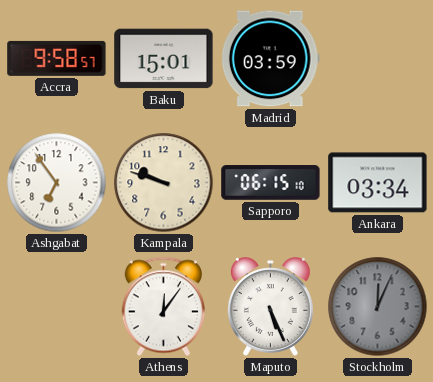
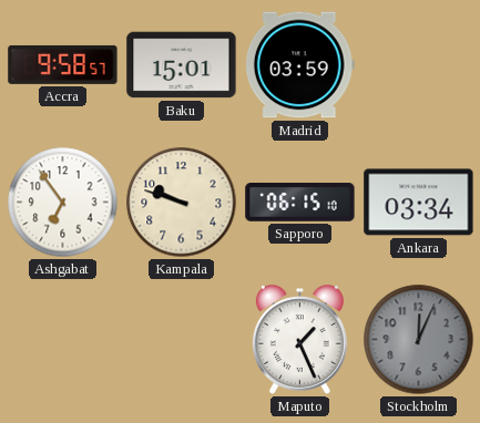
Athens: 12:06 -> none (163, 307)
Maputo: 5:26 -> 1:26 (299, 340)
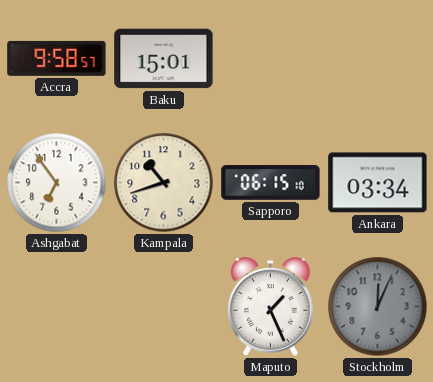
Madrid: 03:59 -> none (299, 65)
Kampala: 9:48 -> 10:42 (164, 183)
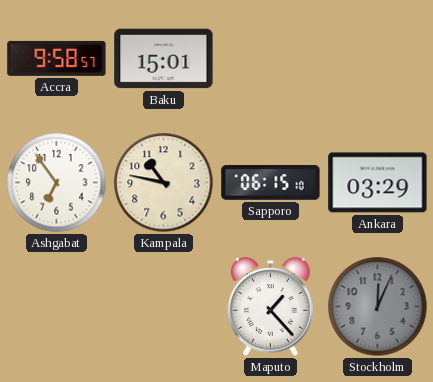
Kampala: 10:42 -> 10:47 (164, 183)
Ankara: 03:34 -> 03:29 (378, 183)
Maputo: 1:26 -> 1:23 (270, 307)
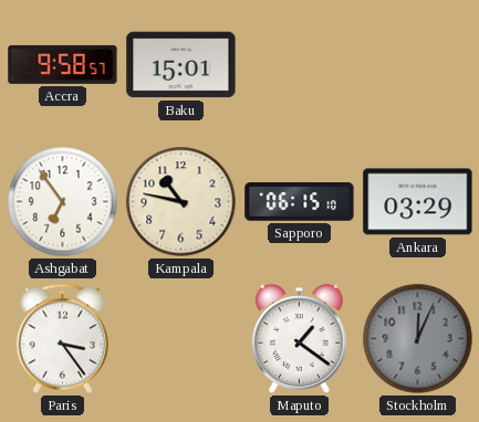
Paris: none -> 3:24 (62, 339)
Maputo: 1:23 -> 1:21 (299, 339)
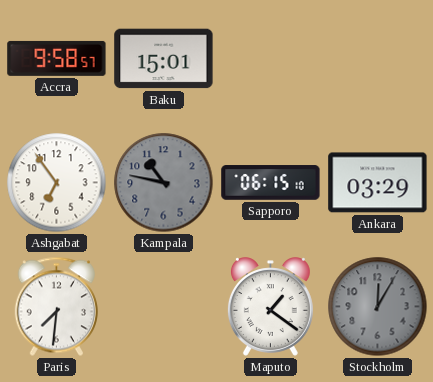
Kampala dial: cream -> grey (164, 183)
Paris: 3:24 -> 7:31 (56, 307)
Stockholm: 12:04 -> 12:05 (378, 307)
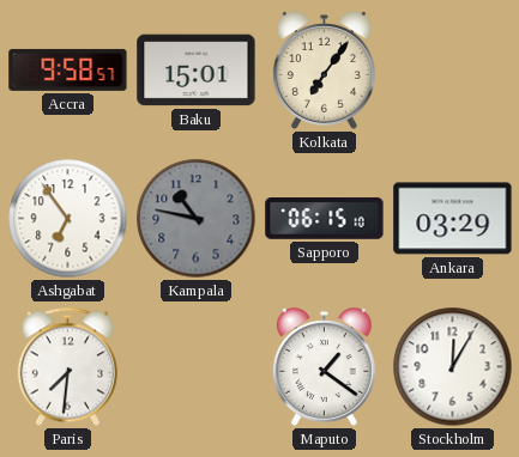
Kolkata: none -> 7:06 (324, 71)
Stockholm dial: grey -> white (453, 367)
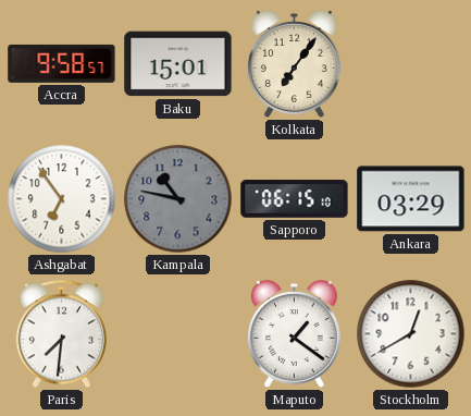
Stockholm: 12:05 -> 12:40 (411, 334)
